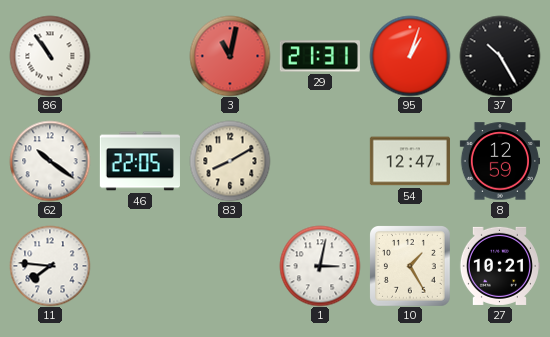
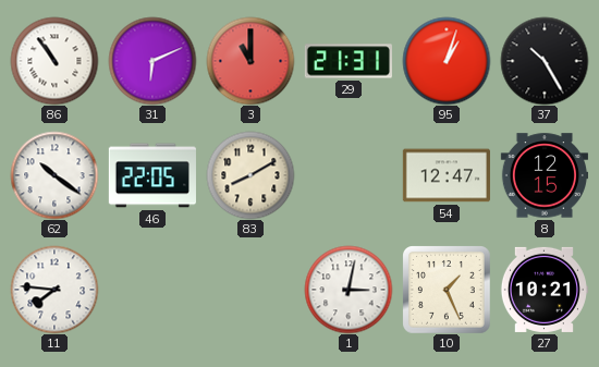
31: none -> 6:11 (152, 61)
3: 11:02 -> 11:00 (250, 61)
8: 12:59 -> 12:15 (543, 175)
10: 1:25 -> 1:26 (447, 290)
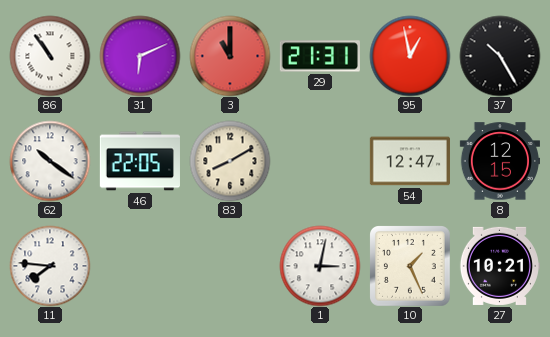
95: 1:03 -> 12:58 (410, 56)
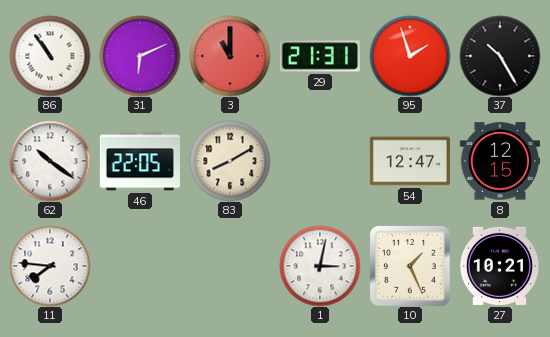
95: 12:58 -> 1:57 (410, 56)
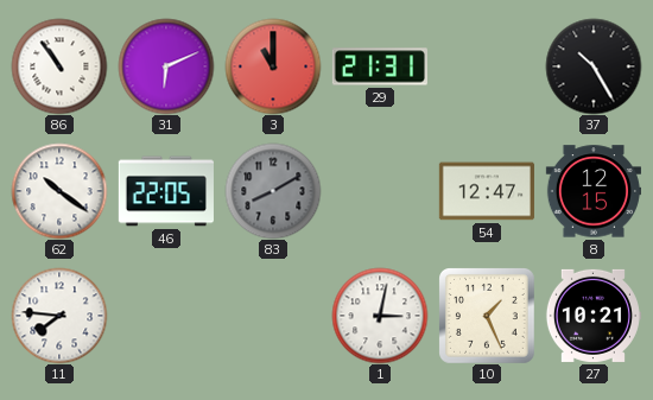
95: 1:57 -> none (410, 56)
83 dial: cream -> grey (273, 191)
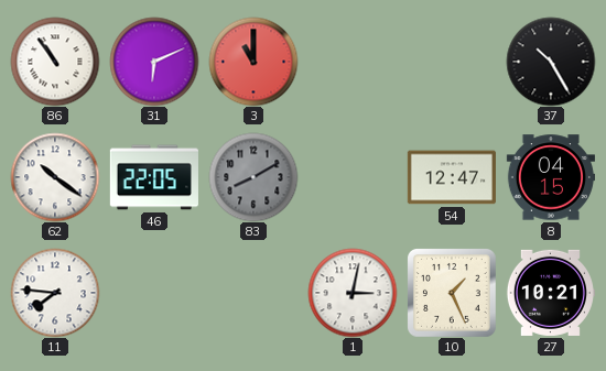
29: 21:31 -> none (380, 66)
8: 12:15 -> 04:15 (550, 177)
